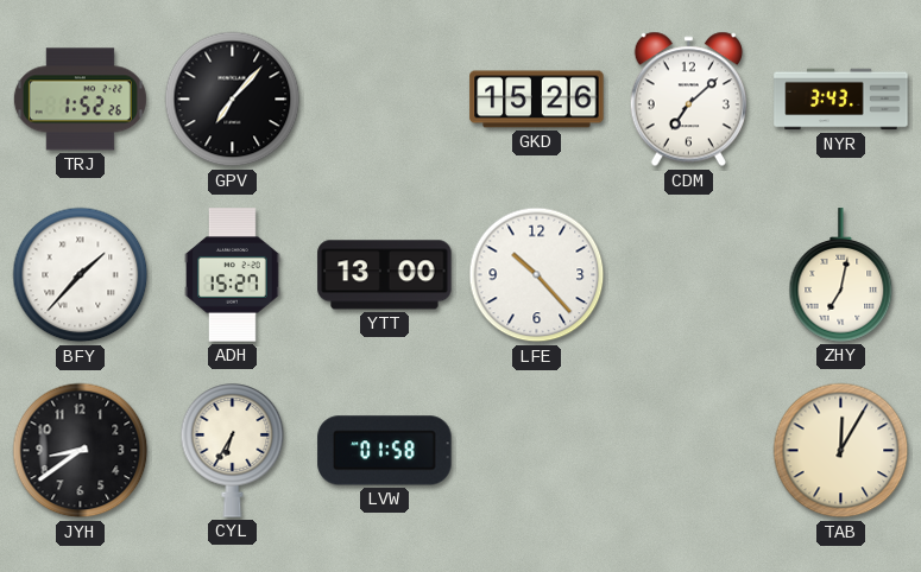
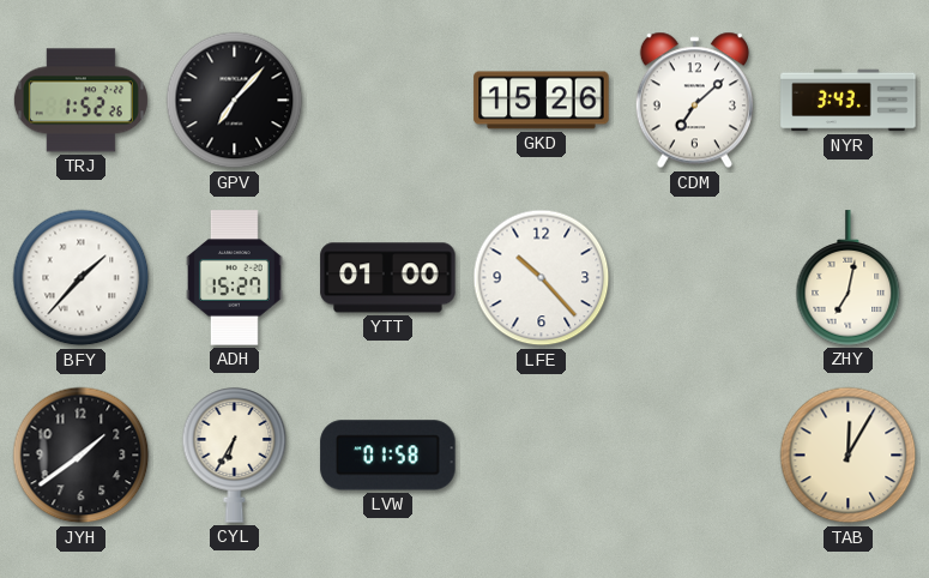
YTT: 13:00 -> 01:00 (388, 278)
JYH: 8:39 -> 1:39 (82, 456)
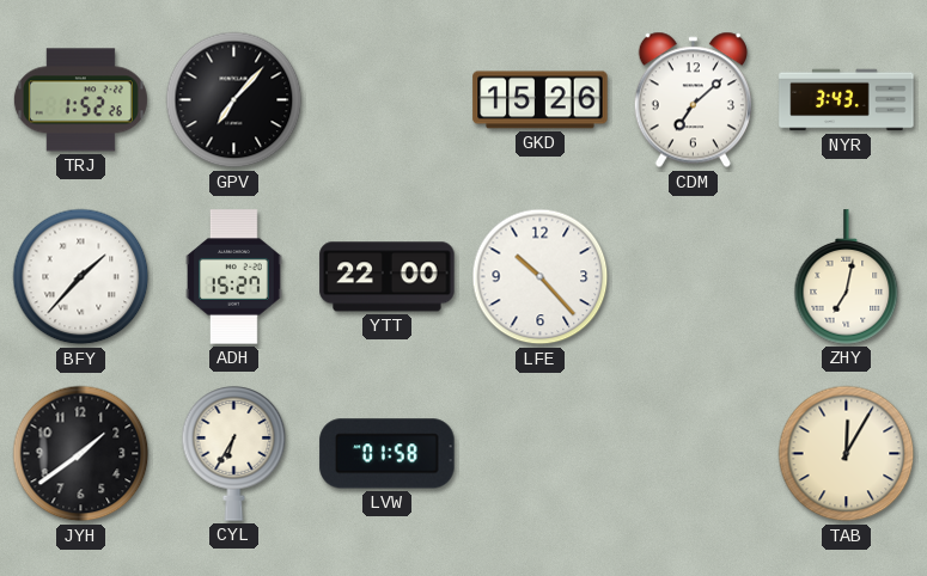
YTT: 01:00 -> 22:00 (388, 277)
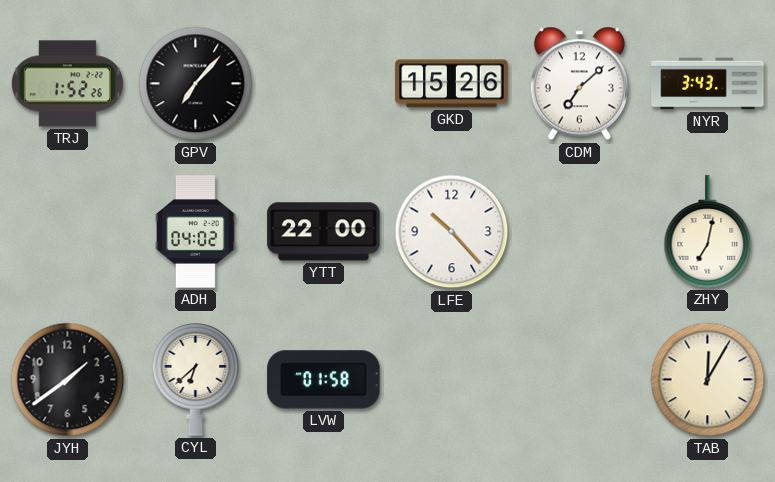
BFY: 1:37 -> none (81, 277)
ADH: 15:27 -> 04:02 (196, 232)
CYL: 6:35 -> 6:38 (196, 380)
